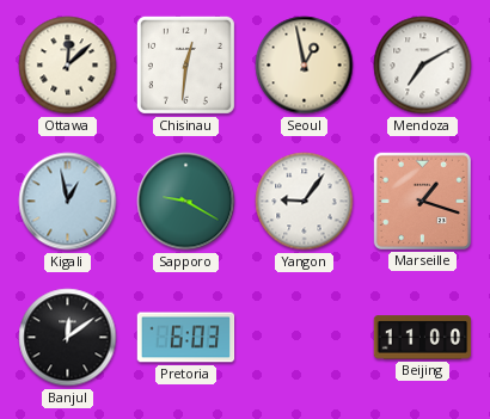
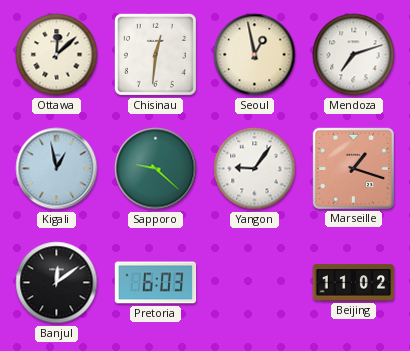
Mendoza: 7:10 -> 7:12 (354, 55)
Sapporo: 9:20 -> 9:22 (156, 169)
Beijing: 11:00 -> 11:02 (354, 283)
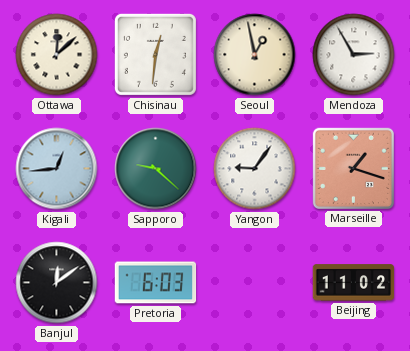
Mendoza: 7:12 -> 2:55 (354, 55)
Kigali: 12:58 -> 12:44 (57, 169)
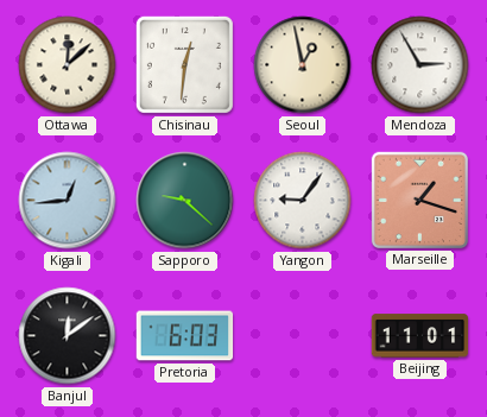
Beijing: 11:02 -> 11:01 (420, 336)
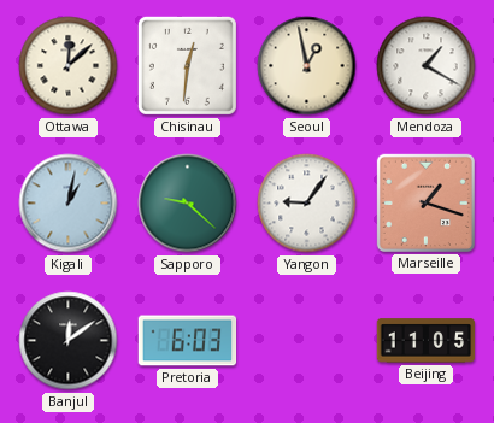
Mendoza: 2:55 -> 1:20 (427, 66)
Kigali: 12:44 -> 1:02 (69, 204)
Beijing: 11:01 -> 11:05 (427, 341)
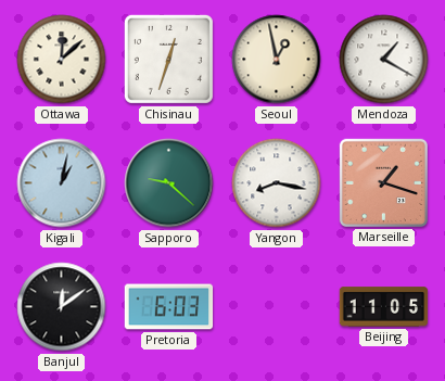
Chisinau: 12:31 -> 12:33 (168, 59)
Yangon: 9:06 -> 8:17 (277, 183)
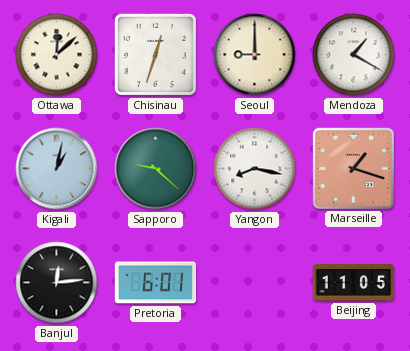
Seoul: 12:58 -> 9:00 (255, 55)
Banjul: 12:09 -> 12:14 (57, 283)
Pretoria: 6:03 -> 6:01 (156, 283)
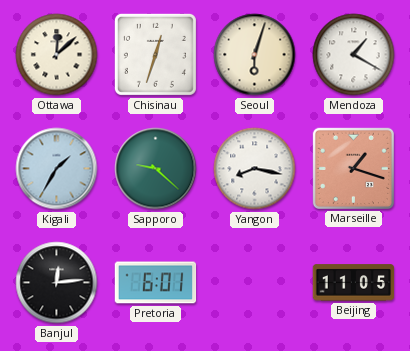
Seoul: 9:00 -> 6:03 (255, 55)
Kigali: 1:02 -> 1:35 (57, 169)
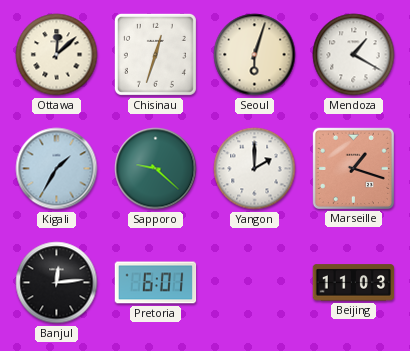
Yangon: 8:17 -> 2:00 (255, 169)
Beijing: 11:05 -> 11:03 (354, 283)
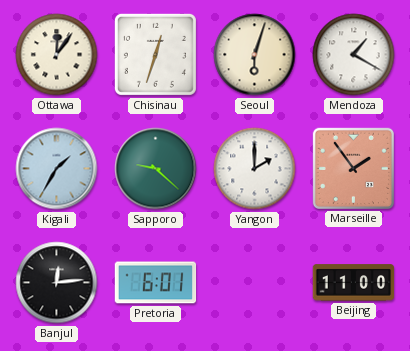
Ottawa: 12:08 -> 12:06 (57, 55)
Marseille: 1:18 -> 1:54 (353, 168)
Beijing: 11:03 -> 11:00 (354, 283)
